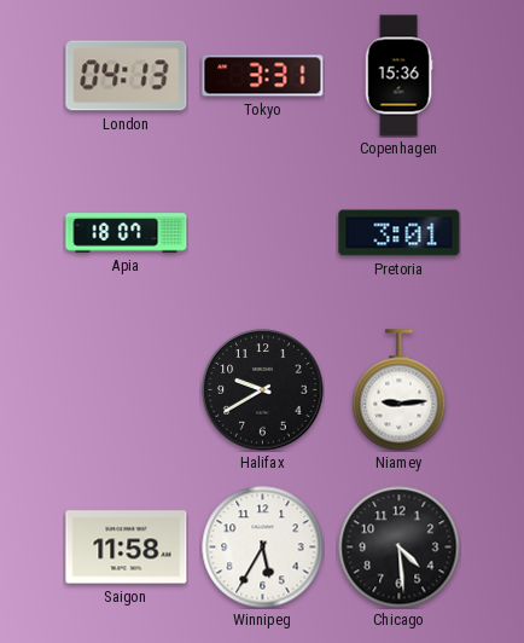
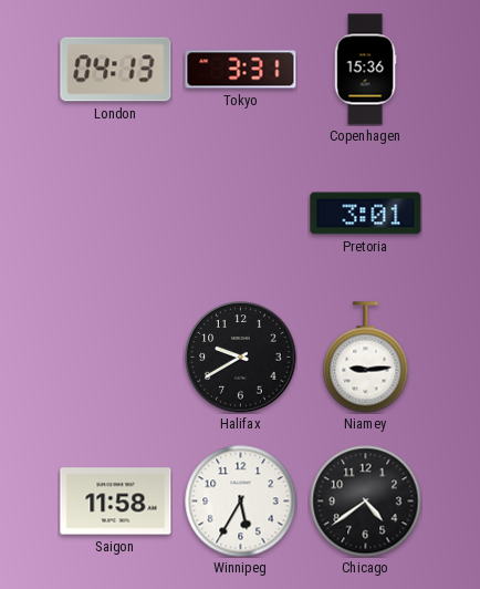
Apia: 18:07 -> none (127, 233)
Chicago: 4:29 -> 4:39 (366, 502)
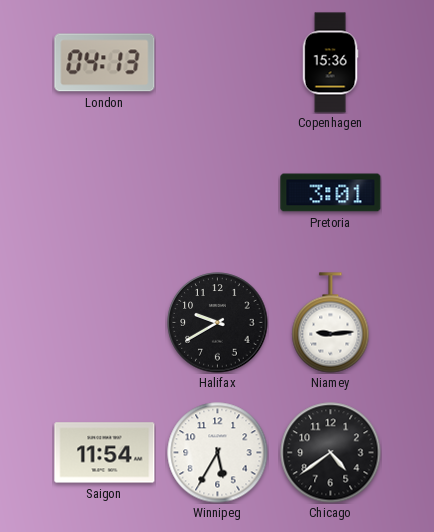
Tokyo: 3:31 -> none (241, 70)
Saigon: 11:58 -> 11:54 (105, 453)
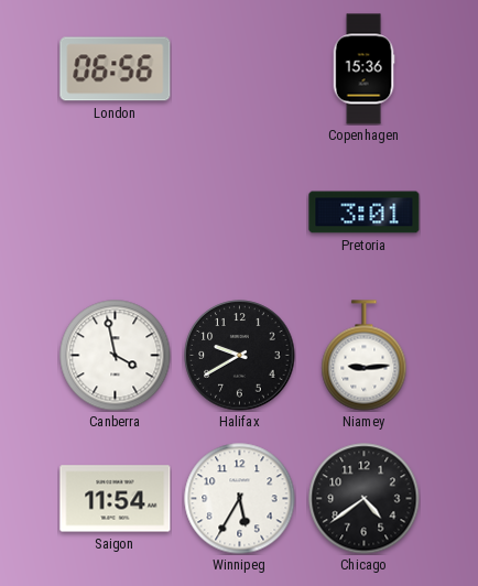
London: 04:13 -> 06:56 (116, 69)
Canberra: none -> 3:58 (116, 356)
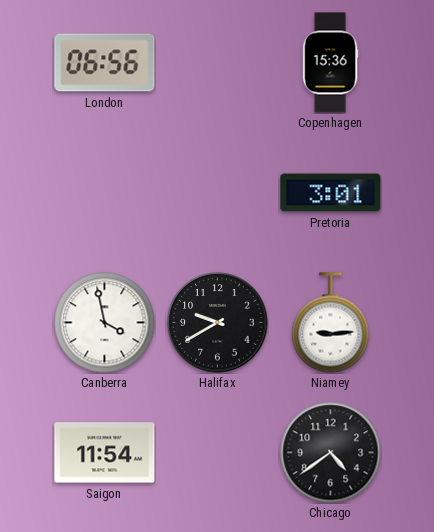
Winnipeg: 5:35 -> none (240, 499)
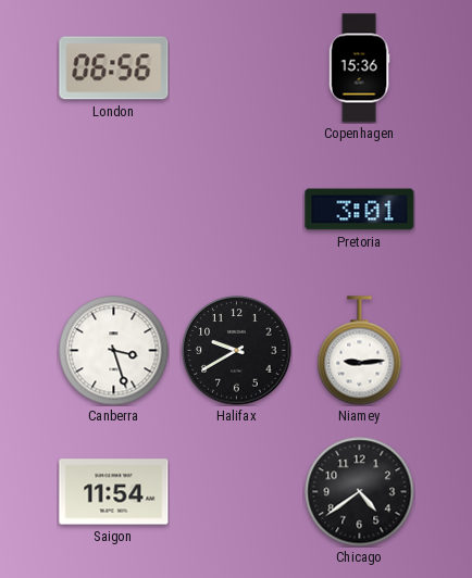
Canberra: 3:58 -> 3:27 (114, 351)
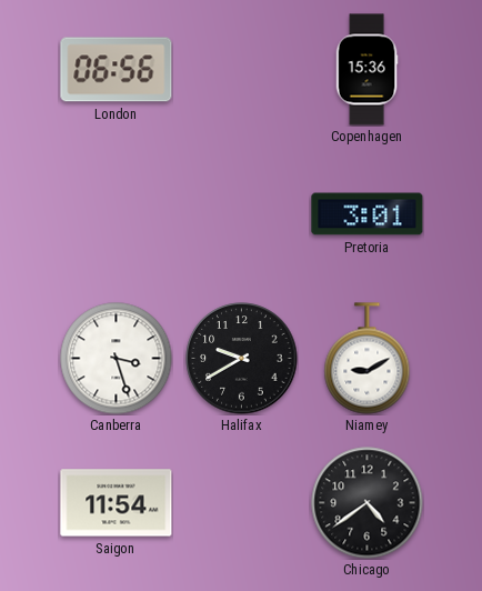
Niamey: 9:14 -> 9:10 (368, 359)
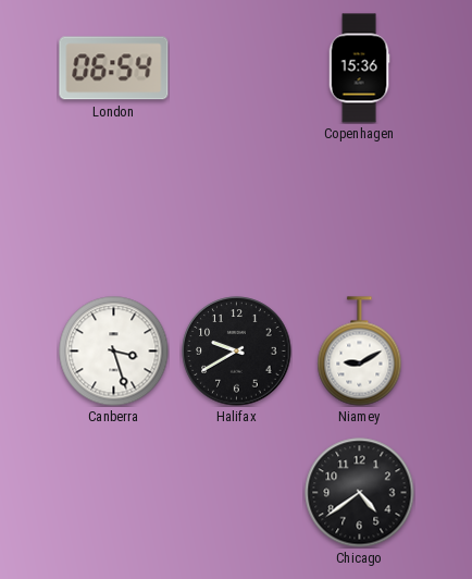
London: 06:56 -> 06:54 (114, 69)
Pretoria: 3:01 -> none (368, 214)
Saigon: 11:54 -> none (117, 503)
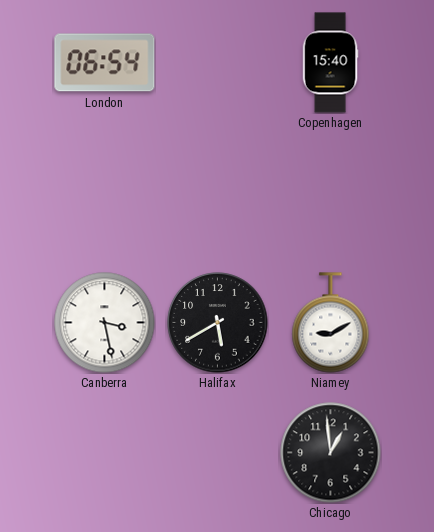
Copenhagen: 15:36 -> 15:40 (330, 63)
Canberra: 3:27 -> 3:28 (105, 323)
Halifax: 9:40 -> 5:40 (218, 323)
Chicago: 4:39 -> 12:59 (331, 453)
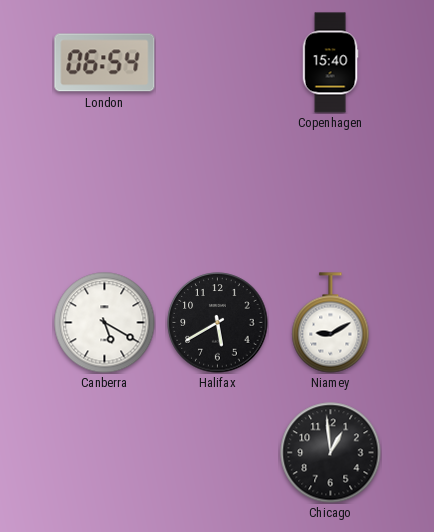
Canberra: 3:28 -> 5:20 (105, 323)
